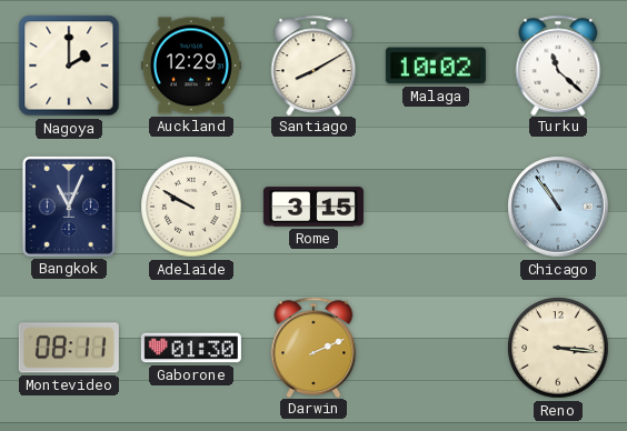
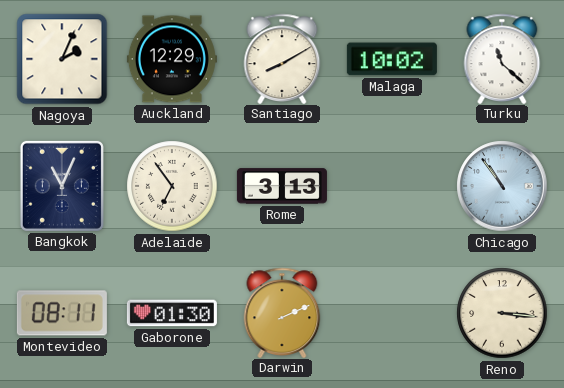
Nagoya: 2:00 -> 2:04 (62, 59)
Adelaide: 9:50 -> 6:54 (172, 186)
Rome: 3:15 -> 3:13 (282, 186)
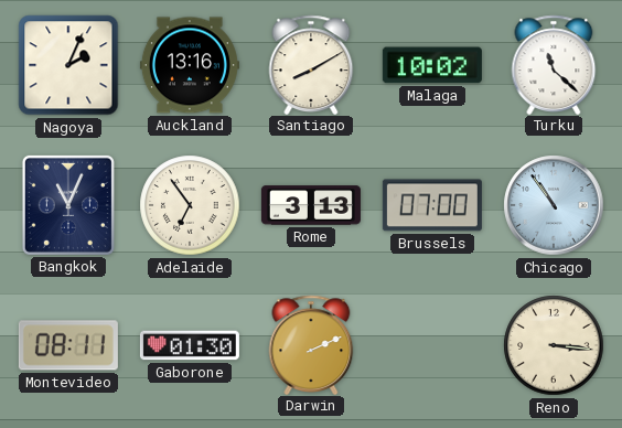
Auckland: 12:29 -> 13:16 (190, 65)
Brussels: none -> 07:00 (432, 205)
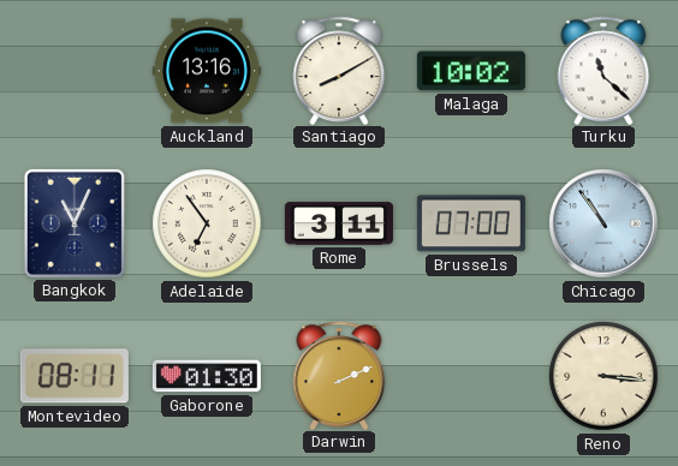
Nagoya: 2:04 -> none (68, 65)
Rome: 3:13 -> 3:11 (339, 223)
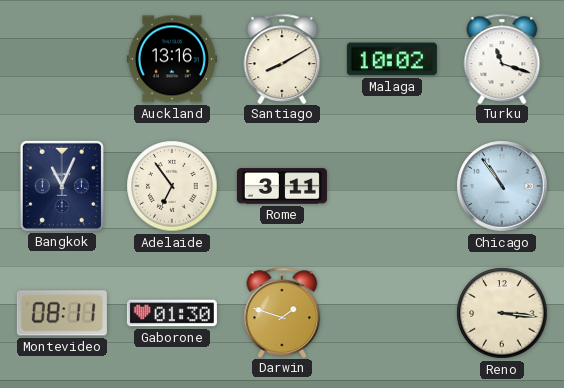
Turku: 11:22 -> 11:18 (502, 58)
Brussels: 07:00 -> none (471, 223)
Darwin: 2:11 -> 1:48 (282, 312)
